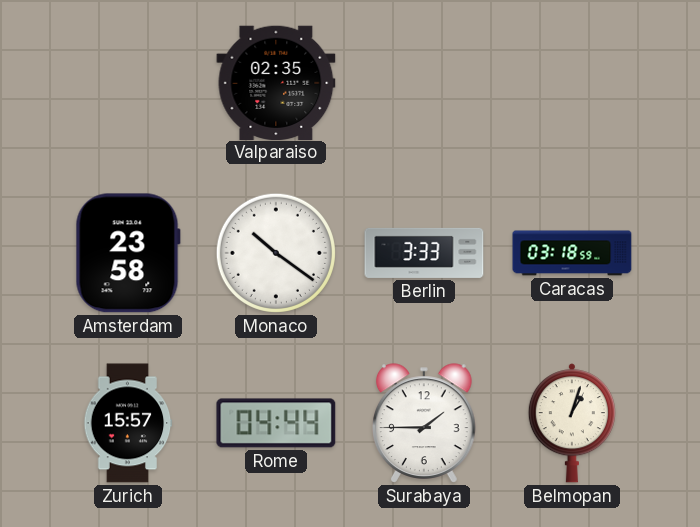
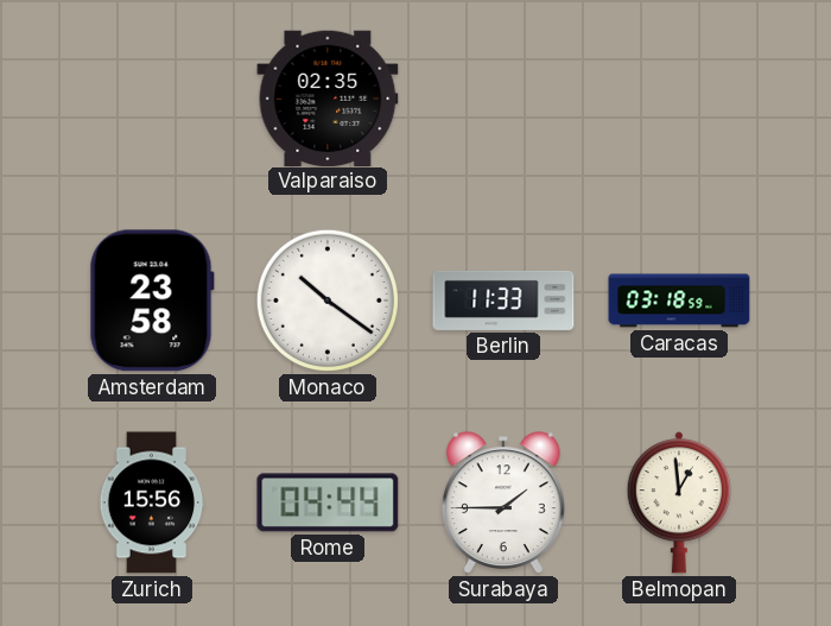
Berlin: 3:33 -> 11:33 (503, 301)
Zurich: 15:57 -> 15:56 (152, 502)
Belmopan: 1:03 -> 12:59 (679, 502)
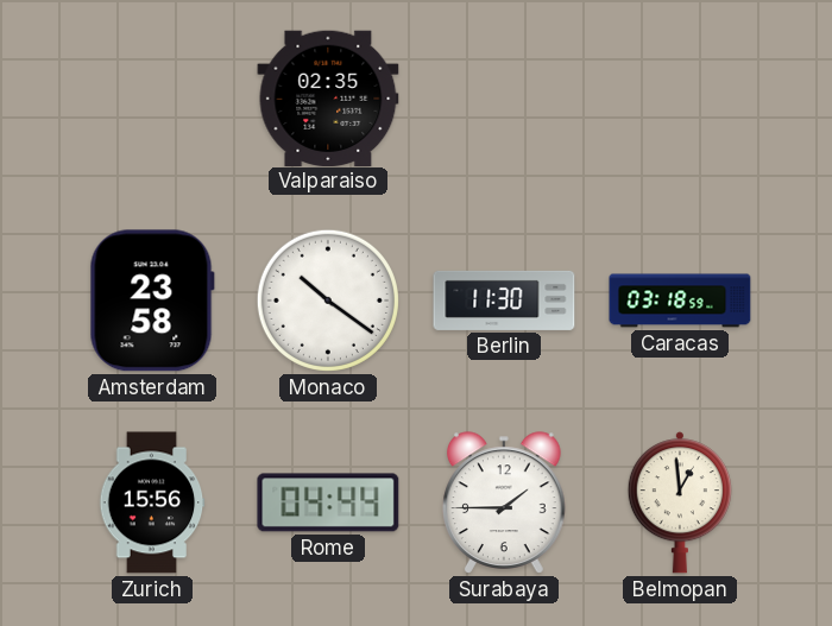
Berlin: 11:33 -> 11:30 (504, 301)
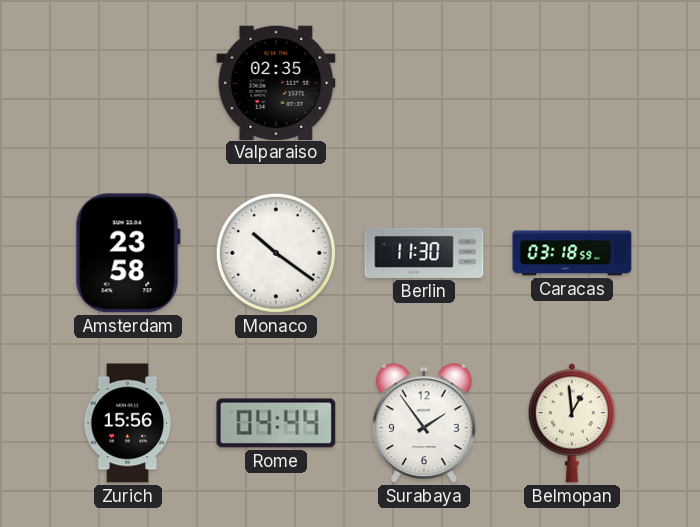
Surabaya: 1:45 -> 1:54 (425, 423)
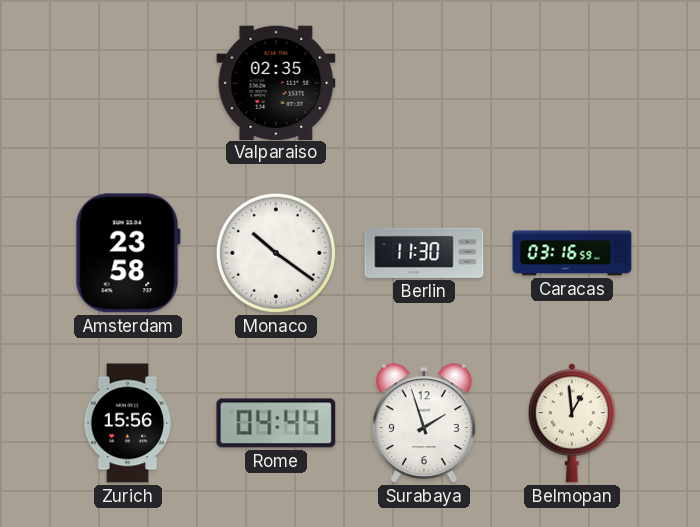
Caracas: 03:18 -> 03:16 (572, 253)
Surabaya: 1:54 -> 1:57 (425, 423)
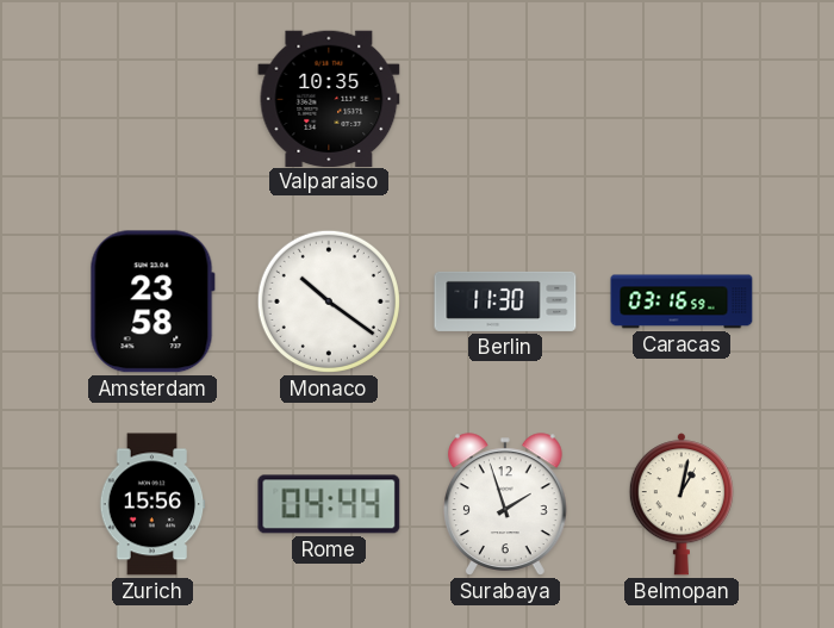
Valparaiso: 02:35 -> 10:35 (329, 98)
Belmopan: 12:59 -> 1:02 (681, 504)
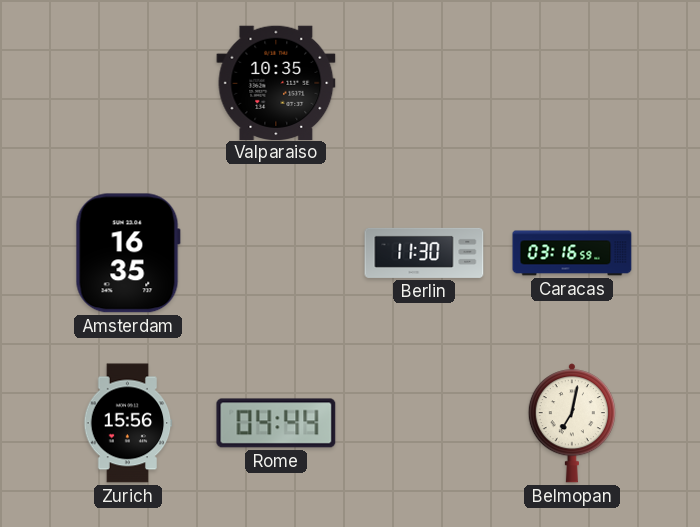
Amsterdam: 23:58 -> 16:35 (128, 253)
Monaco: 10:21 -> none (329, 301)
Surabaya: 1:57 -> none (506, 504)
Belmopan: 1:02 -> 7:02 (572, 423)
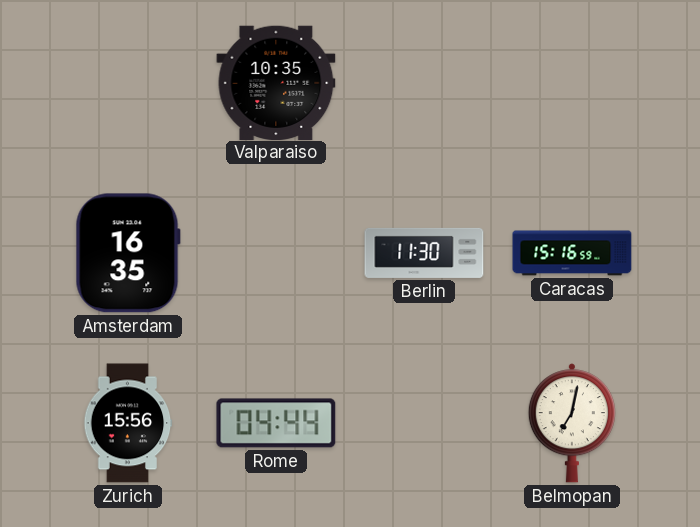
Caracas: 03:16 -> 15:16 (572, 253)
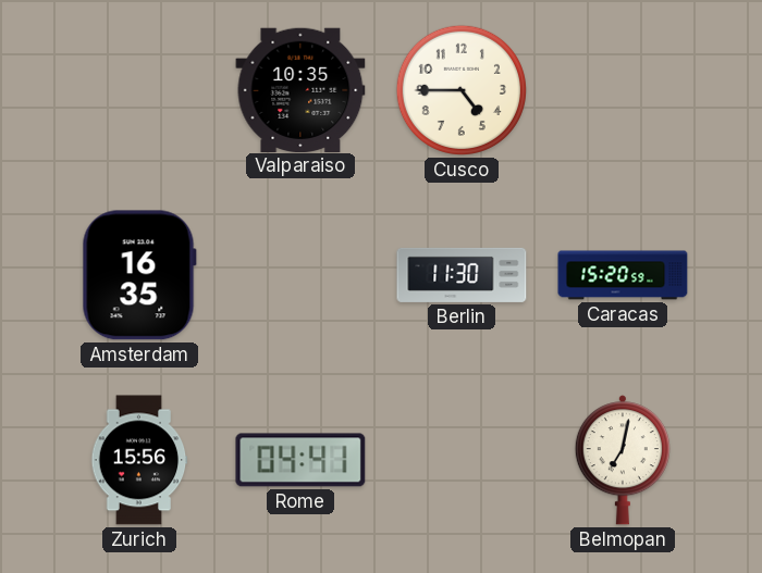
Cusco: none -> 4:45 (462, 90)
Caracas: 15:16 -> 15:20 (623, 275)
Rome: 04:44 -> 04:41 (300, 460)
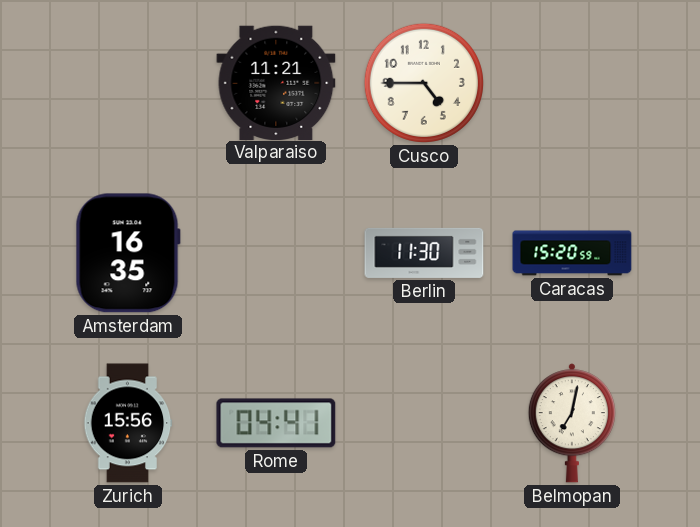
Valparaiso: 10:35 -> 11:21 (276, 82)
